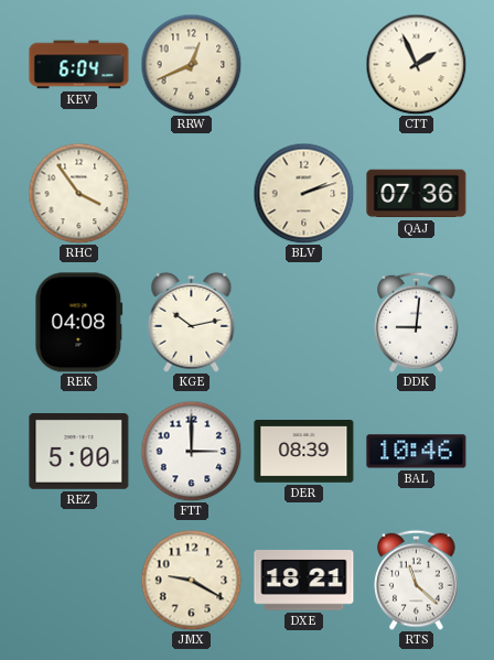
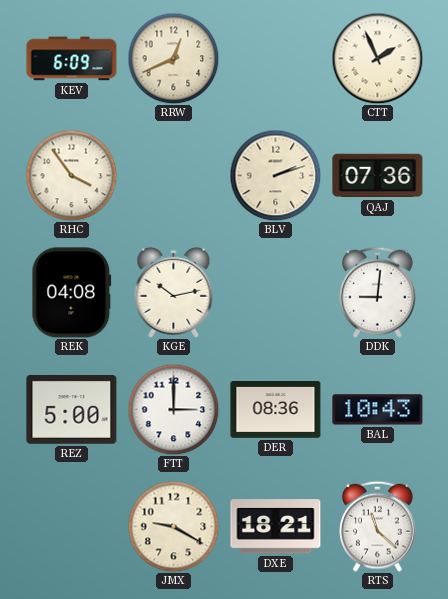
KEV: 6:04 -> 6:09 (72, 59)
DER: 08:39 -> 08:36 (276, 410)
BAL: 10:46 -> 10:43 (378, 410)
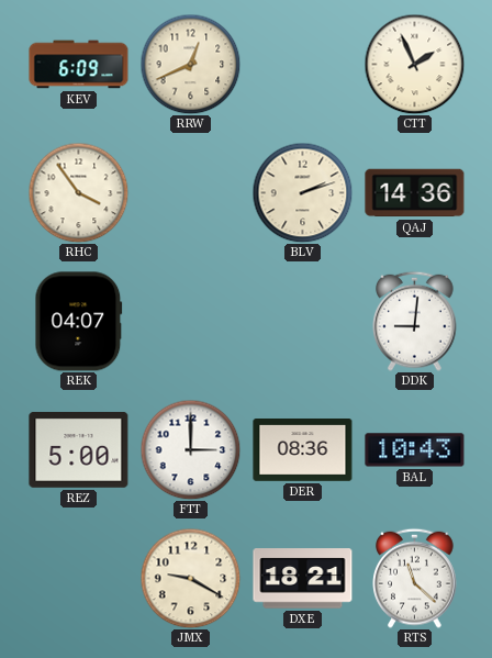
QAJ: 07:36 -> 14:36 (415, 193)
REK: 04:08 -> 04:07 (79, 322)
KGE: 10:13 -> none (174, 292)
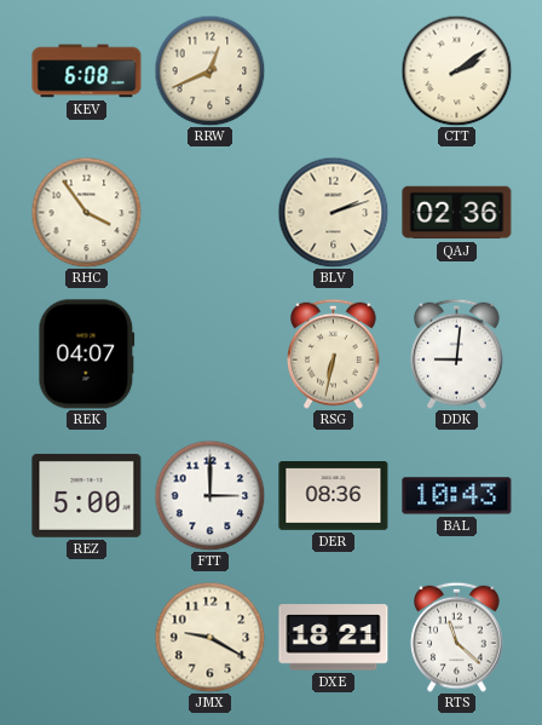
KEV: 6:09 -> 6:08 (87, 71)
CTT: 1:56 -> 2:09 (456, 70)
QAJ: 14:36 -> 02:36 (457, 213)
RSG: none -> 6:32 (334, 353)
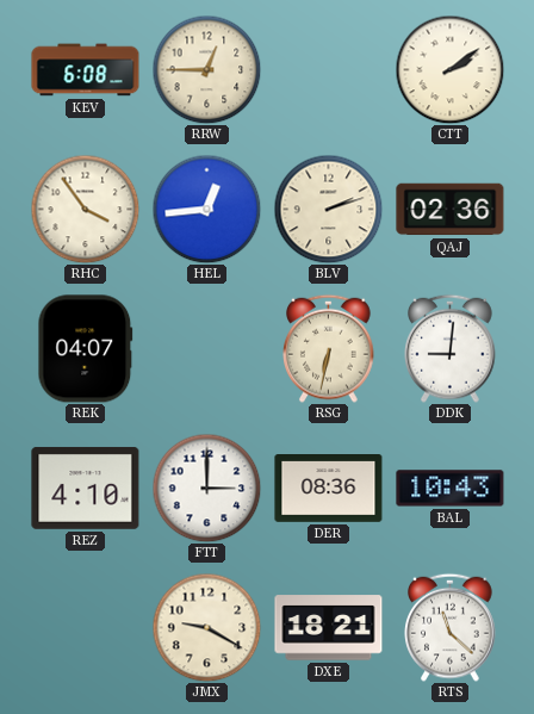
RRW: 12:41 -> 12:45 (206, 69)
HEL: none -> 12:44 (206, 209)
REZ: 5:00 -> 4:10 (86, 488)
